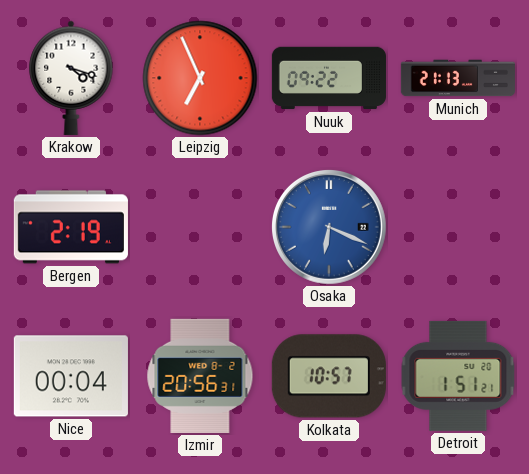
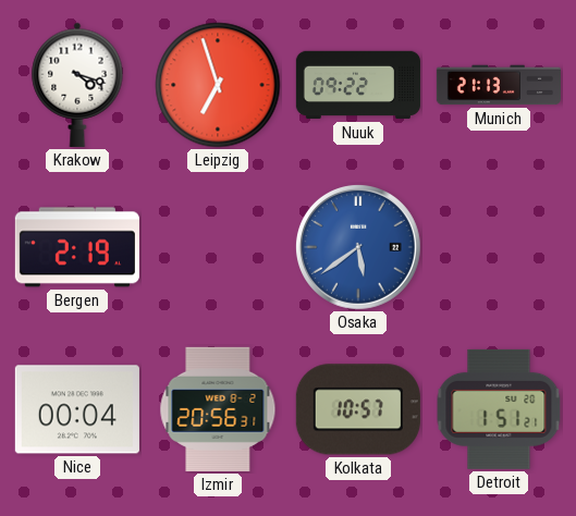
Leipzig: 6:56 -> 6:57 (218, 85)
Osaka: 6:19 -> 5:39 (358, 247)
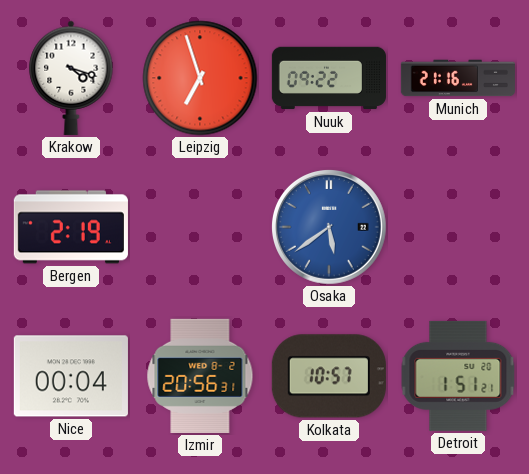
Munich: 21:13 -> 21:16 (458, 78)
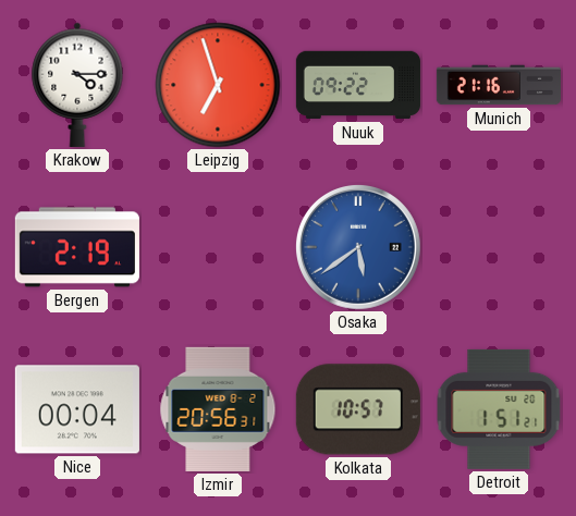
Krakow: 4:18 -> 4:15 (77, 85)
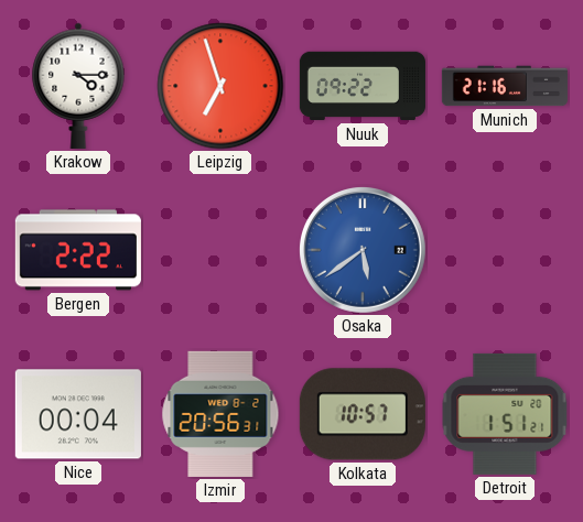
Bergen: 2:19 -> 2:22 (78, 250)
